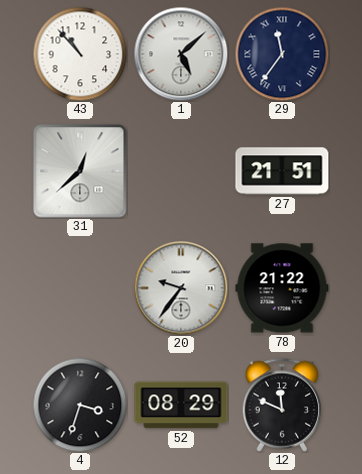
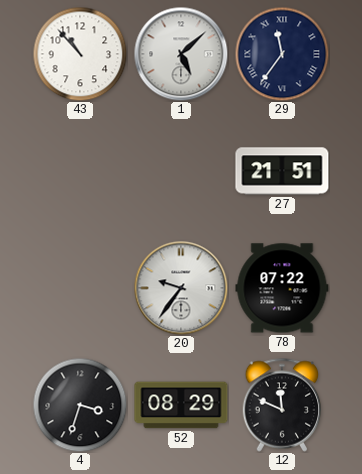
31: 12:38 -> none (80, 171)
78: 21:22 -> 07:22 (282, 288)
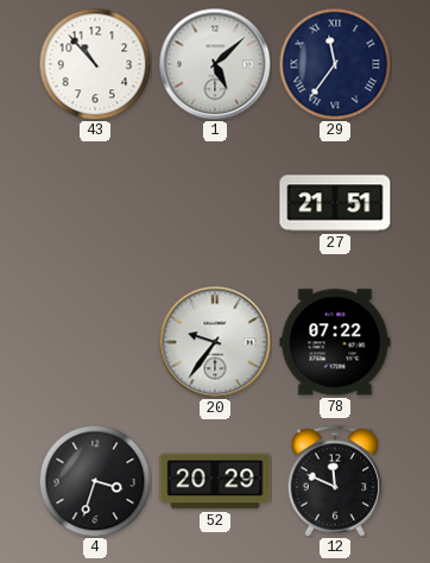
52: 08:29 -> 20:29 (215, 481)
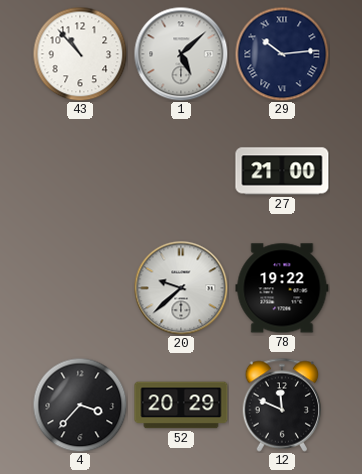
29: 11:36 -> 10:14 (282, 54)
27: 21:51 -> 21:00 (282, 171)
20: 9:36 -> 9:38 (181, 288)
78: 07:22 -> 19:22 (282, 288)
4: 3:33 -> 3:37 (80, 405)
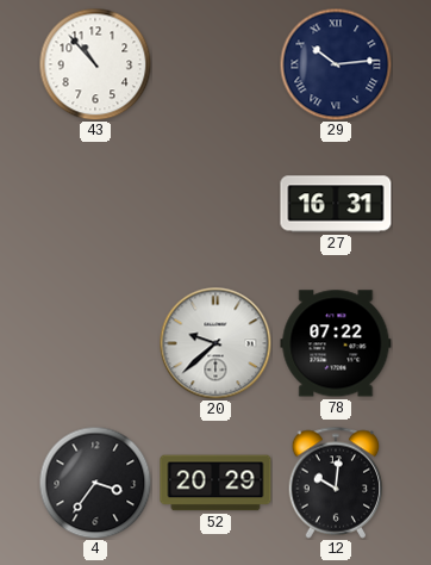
1: 5:08 -> none (181, 54)
27: 21:00 -> 16:31 (336, 204)
78: 19:22 -> 07:22 (336, 343)
4: 3:37 -> 3:36 (95, 483)
12: 11:49 -> 10:01 (336, 483)
